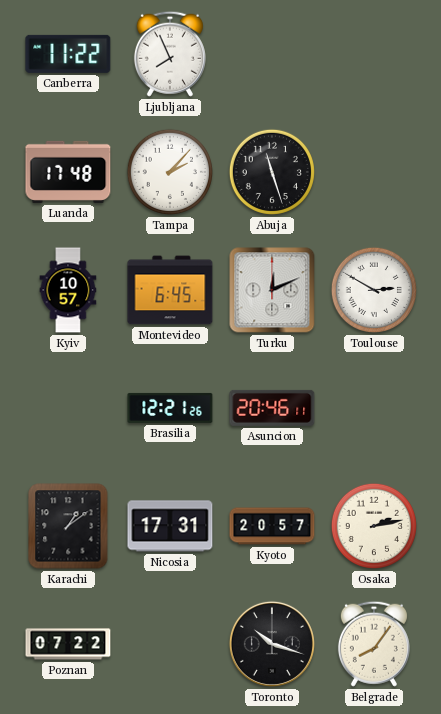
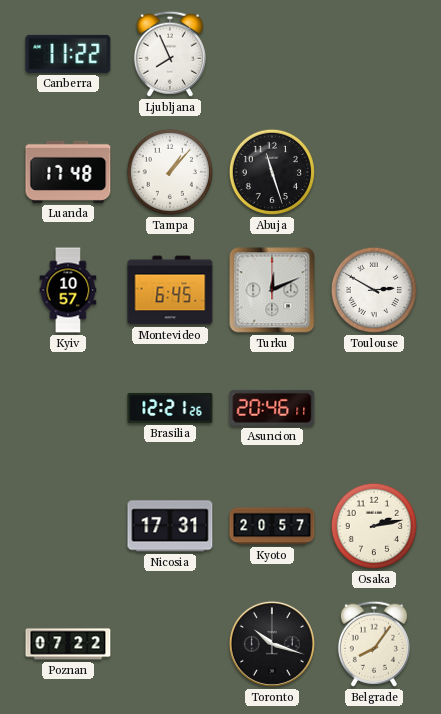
Tampa: 2:07 -> 1:07 (170, 172)
Karachi: 1:09 -> none (68, 526)
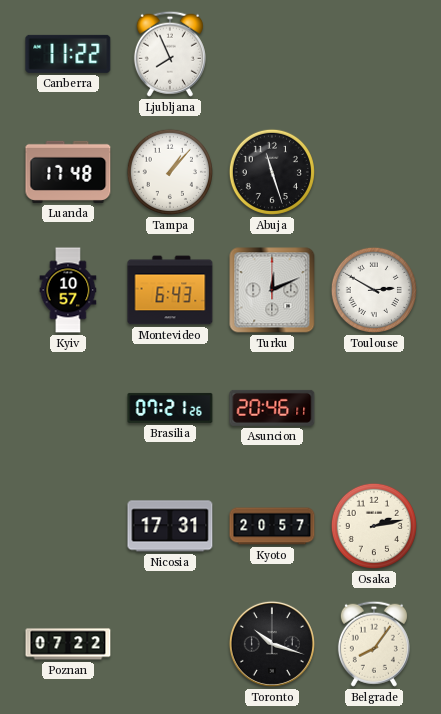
Montevideo: 6:45 -> 6:43 (170, 290)
Brasilia: 12:21 -> 07:21 (170, 408)
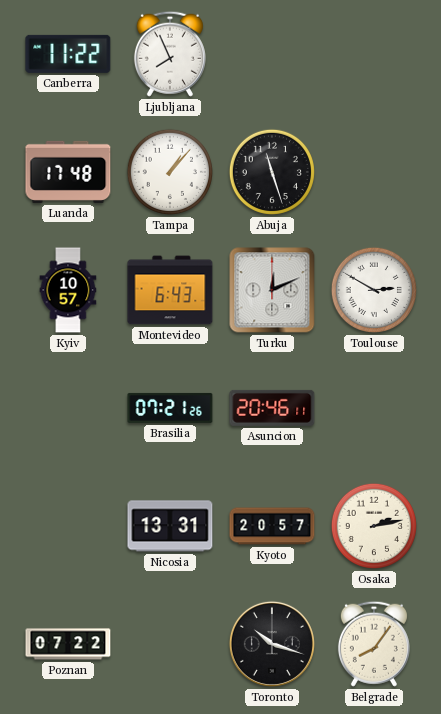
Nicosia: 17:31 -> 13:31 (170, 526)
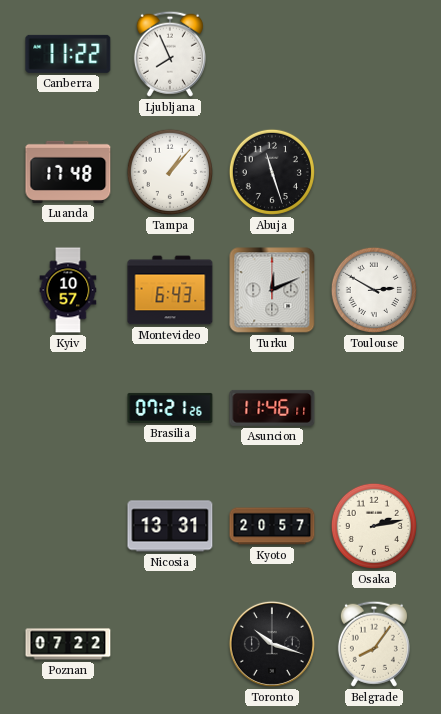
Asuncion: 20:46 -> 11:46 (272, 408)
